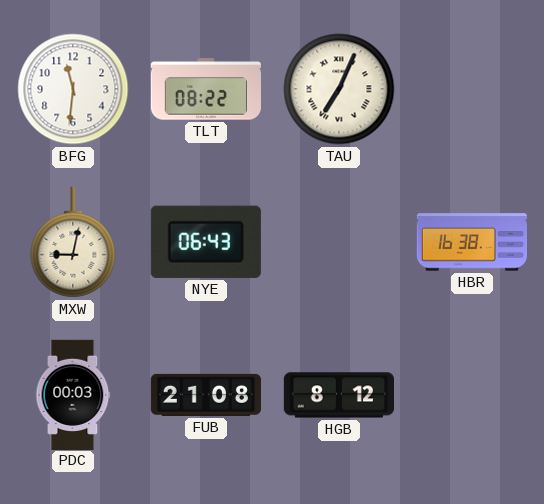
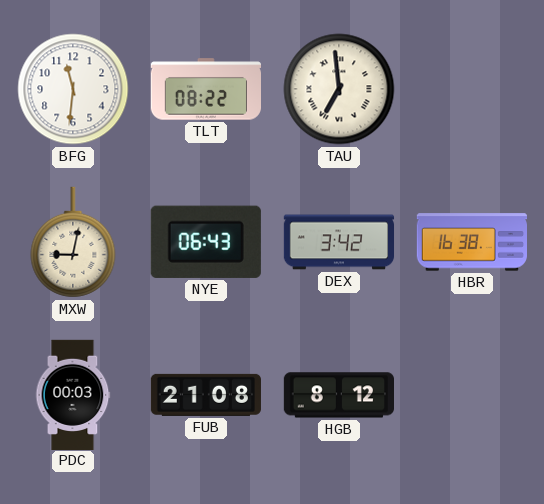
TAU: 7:04 -> 6:59 (339, 89)
DEX: none -> 3:42 (339, 242)
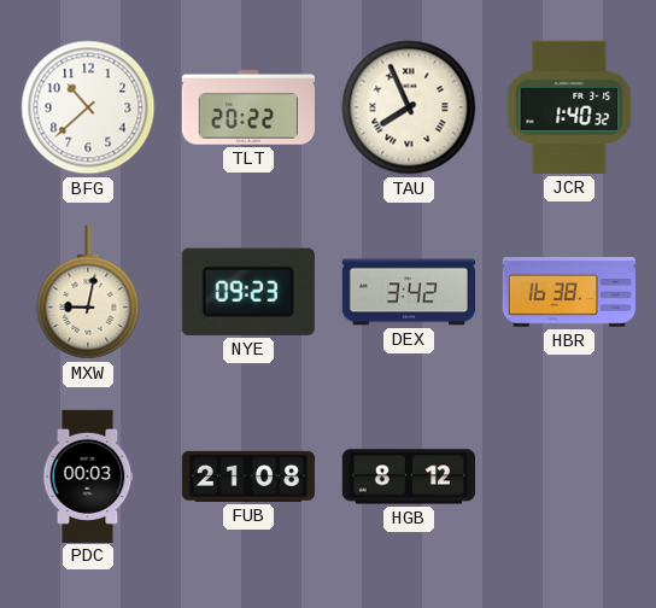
BFG: 11:31 -> 10:38 (88, 107)
TLT: 08:22 -> 20:22 (247, 107)
TAU: 6:59 -> 7:56 (409, 107)
JCR: none -> 1:40 (569, 107)
NYE: 06:43 -> 09:23 (248, 292)
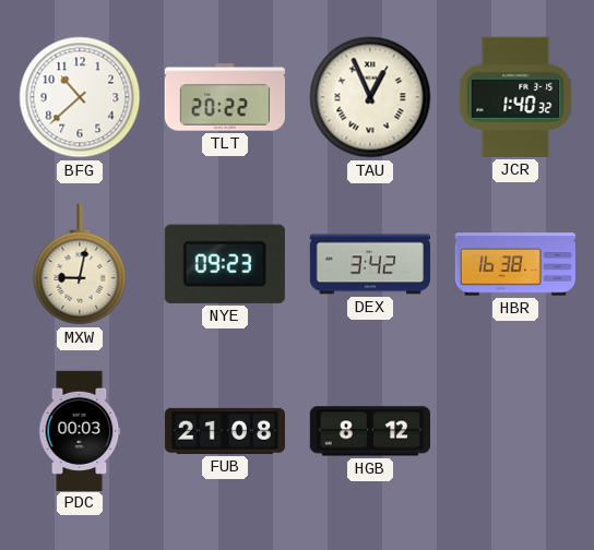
TAU: 7:56 -> 12:56 (370, 97)
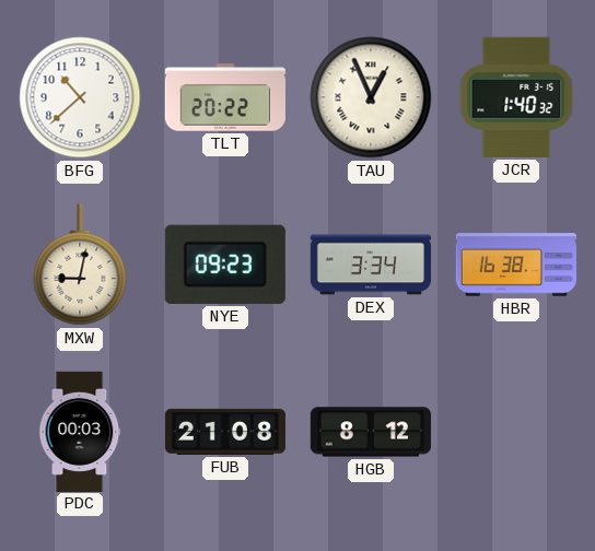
DEX: 3:42 -> 3:34 (371, 265)
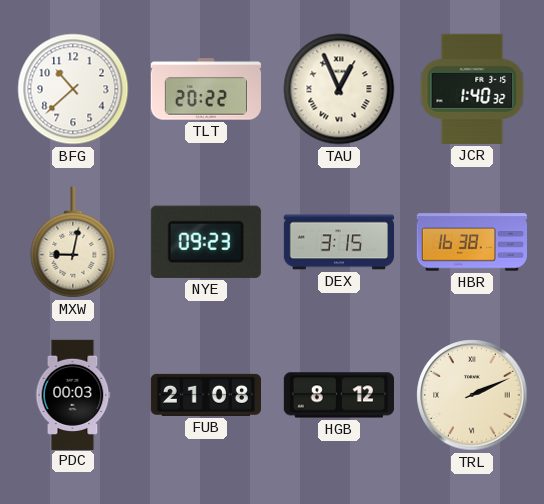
DEX: 3:34 -> 3:15 (339, 242)
TRL: none -> 2:11 (472, 395)
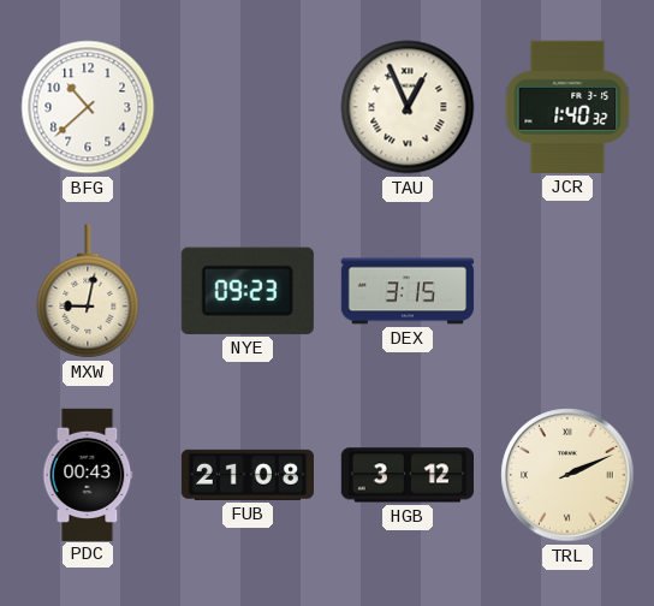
TLT: 20:22 -> none (205, 89)
HBR: 16:38 -> none (471, 242)
PDC: 00:03 -> 00:43 (88, 474)
HGB: 8:12 -> 3:12 (406, 475)
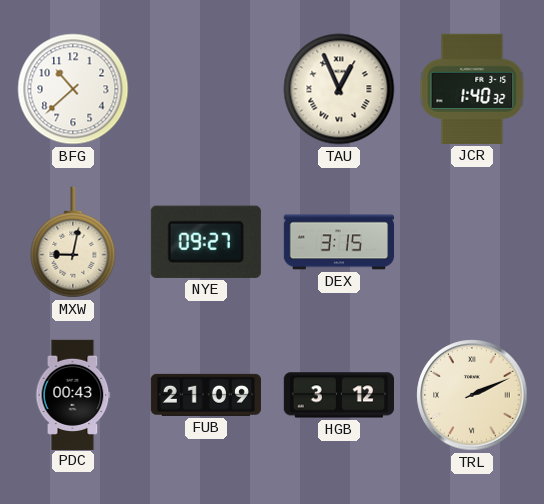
NYE: 09:23 -> 09:27 (206, 242)
FUB: 21:08 -> 21:09 (206, 395)
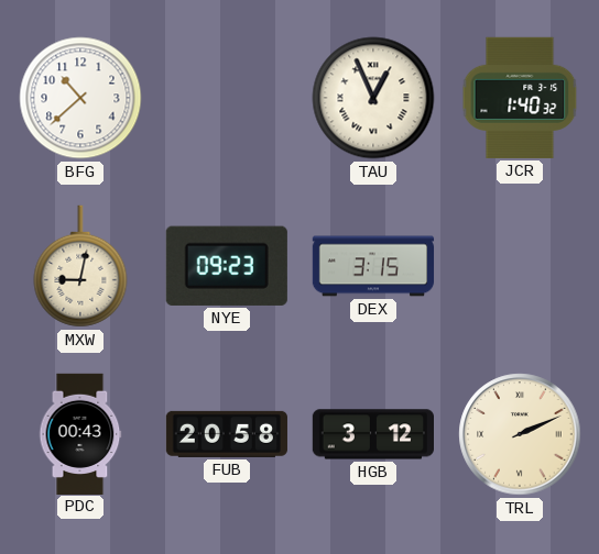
NYE: 09:27 -> 09:23 (227, 266)
FUB: 21:09 -> 20:58 (227, 434)
